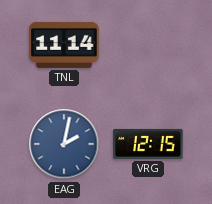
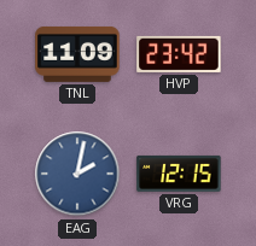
TNL: 11:14 -> 11:09 (77, 54)
HVP: none -> 23:42 (179, 54)
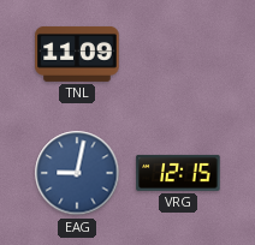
HVP: 23:42 -> none (179, 54)
EAG: 2:02 -> 9:02 (77, 173)
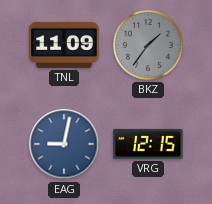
BKZ: none -> 1:36 (148, 45)
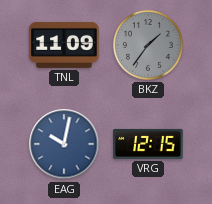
EAG: 9:02 -> 10:02 (64, 144)
